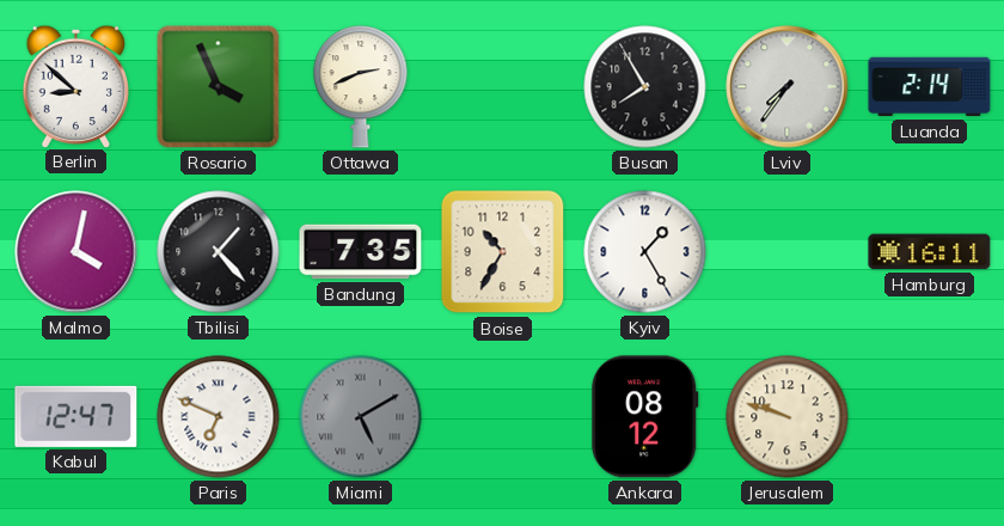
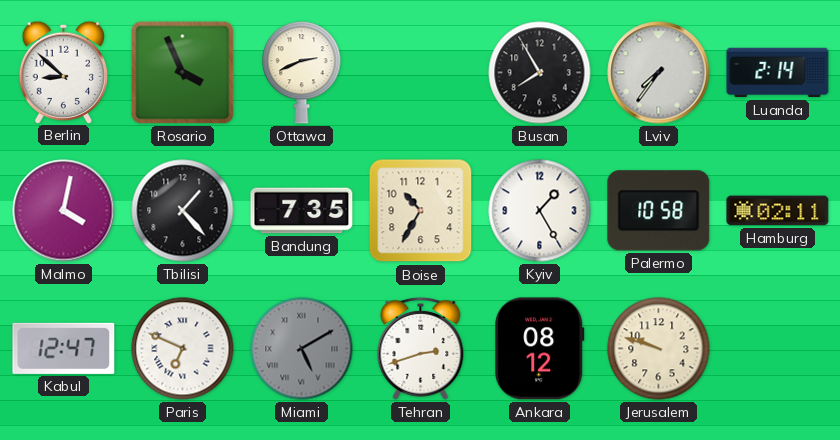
Palermo: none -> 10:58 (659, 211)
Hamburg: 16:11 -> 02:11 (778, 211)
Tehran: none -> 2:42 (421, 348)
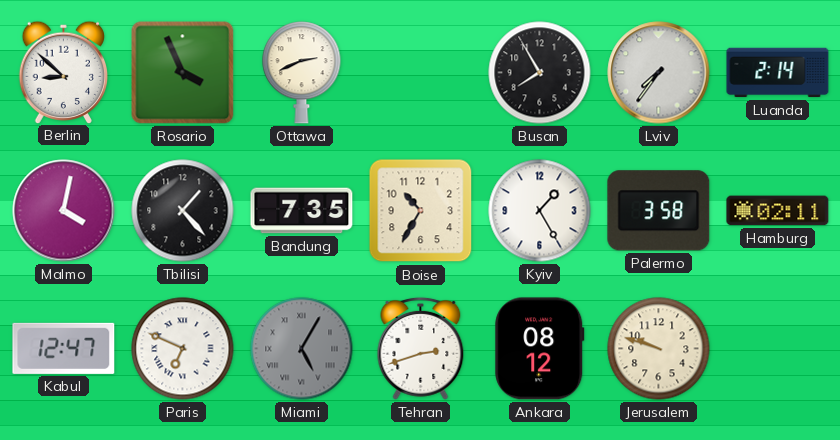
Palermo: 10:58 -> 3:58 (659, 211)
Miami: 5:10 -> 5:05 (302, 349)
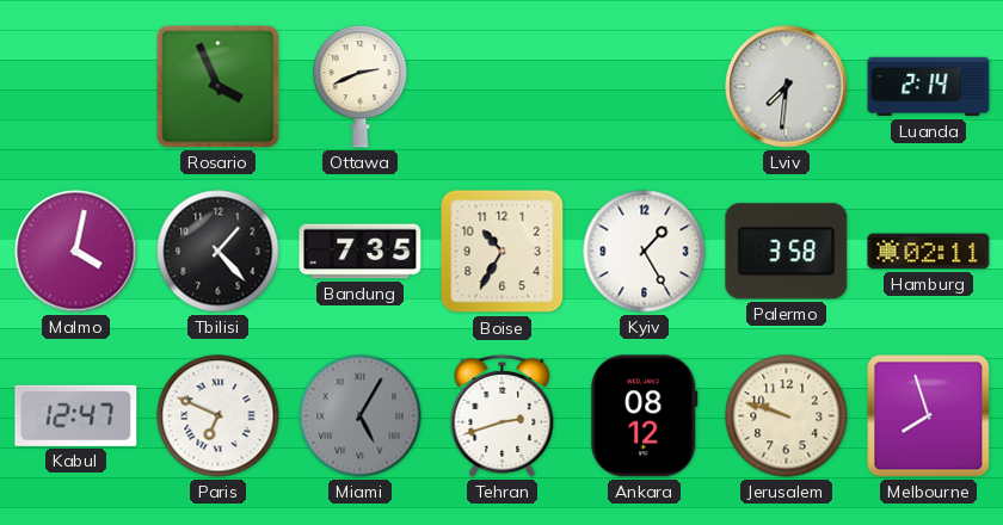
Berlin: 8:52 -> none (63, 72)
Busan: 7:55 -> none (540, 73)
Lviv: 7:36 -> 7:31 (787, 87)
Melbourne: none -> 7:57 (929, 416)
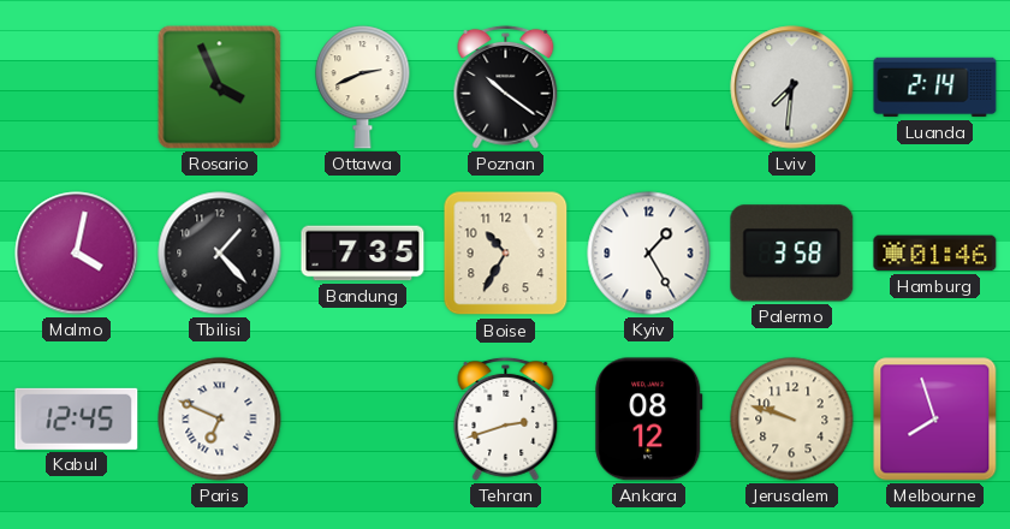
Poznan: none -> 10:21 (506, 87)
Hamburg: 02:11 -> 01:46 (935, 254)
Kabul: 12:47 -> 12:45 (77, 418)
Miami: 5:05 -> none (361, 416)
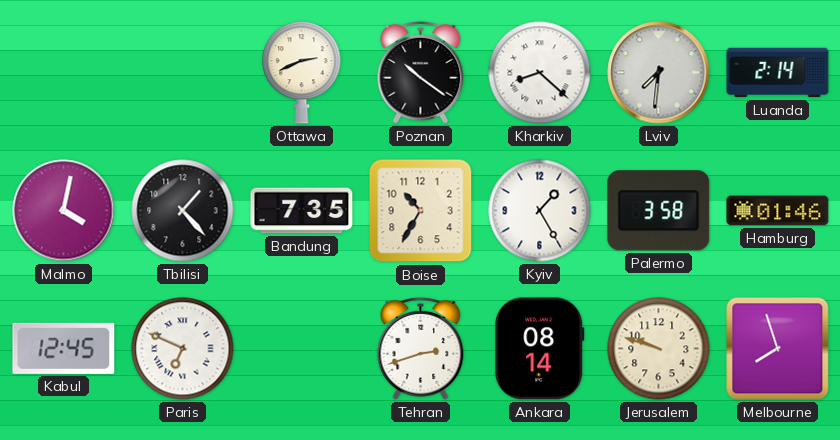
Rosario: 3:56 -> none (220, 88)
Kharkiv: none -> 8:22 (540, 73)
Ankara: 08:12 -> 08:14 (540, 349)
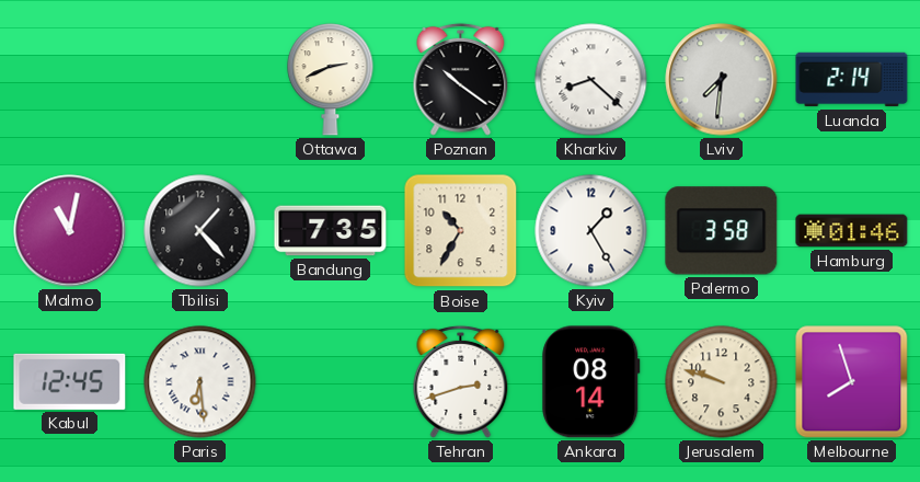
Malmo: 4:02 -> 11:02 (70, 231)
Paris: 6:49 -> 6:29 (200, 382)
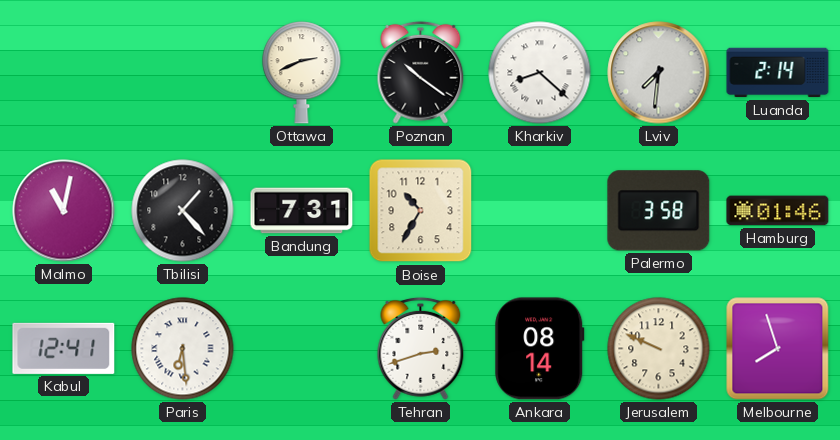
Bandung: 7:35 -> 7:31 (302, 211)
Kyiv: 1:25 -> none (591, 231)
Kabul: 12:45 -> 12:41 (64, 348)
Jerusalem: 9:48 -> 9:49 (659, 349)
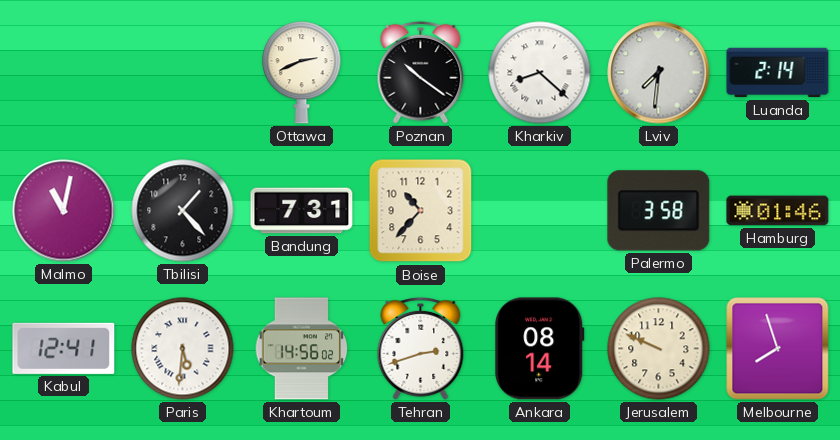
Boise: 10:35 -> 10:37 (421, 211)
Paris: 6:29 -> 5:31 (183, 349)
Khartoum: none -> 14:56 (302, 349)
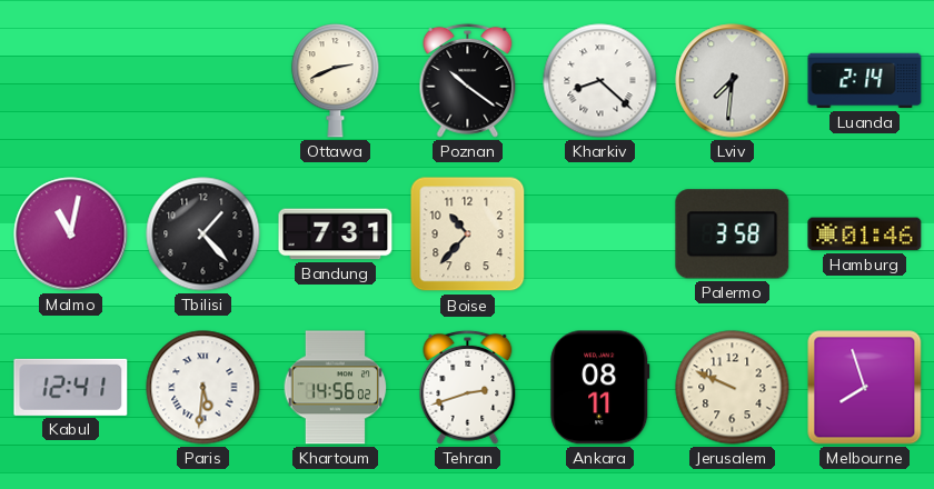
Ankara: 08:14 -> 08:11 (600, 388)
